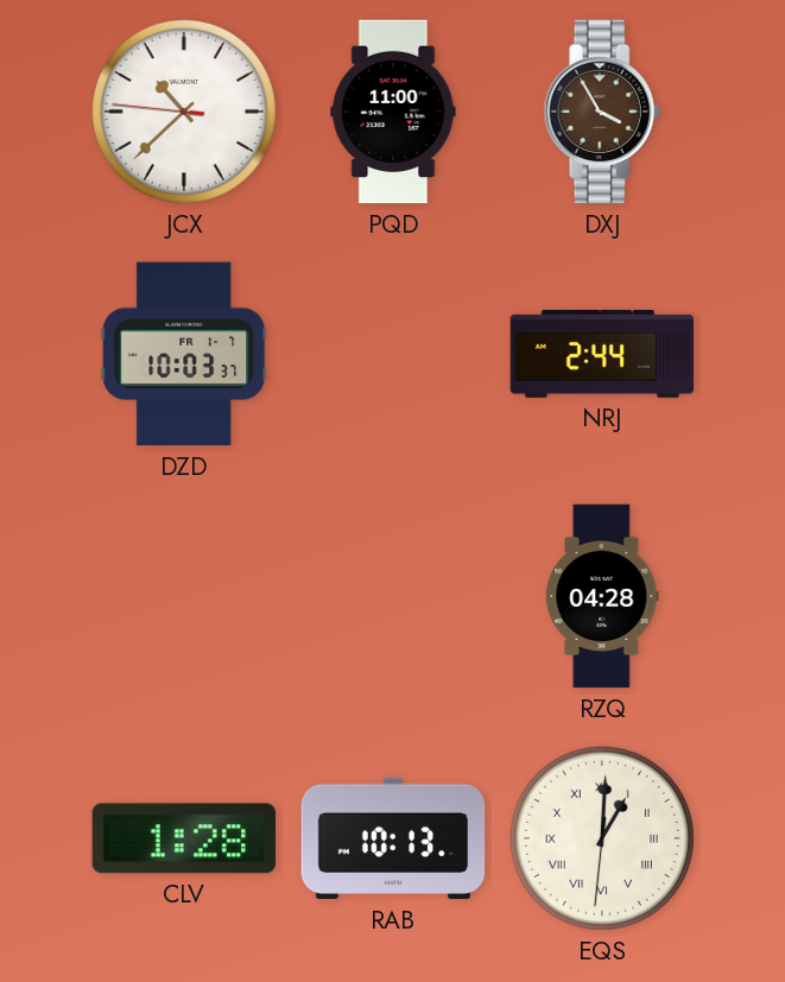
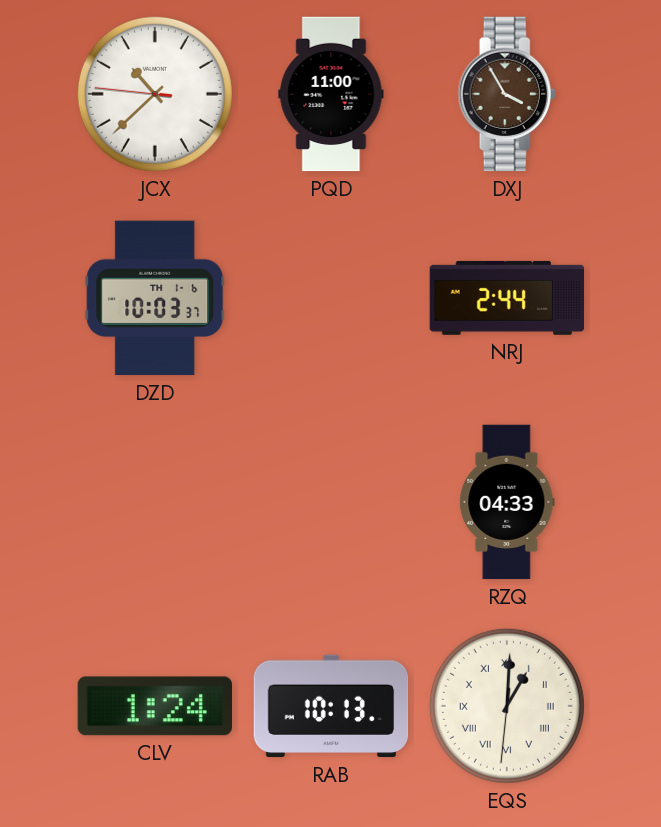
DZD date: FR 1-7 -> TH 1-6 (155, 298)
RZQ: 04:28 -> 04:33 (507, 502)
CLV: 1:28 -> 1:24 (154, 706)
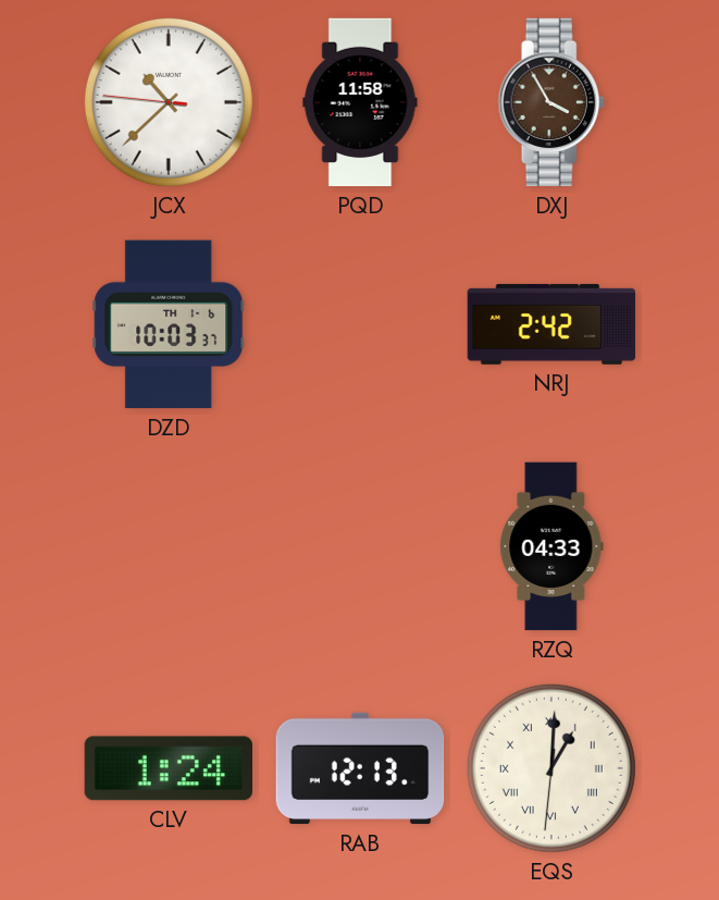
PQD: 11:00 -> 11:58 (360, 102)
NRJ: 2:44 -> 2:42 (551, 324)
RAB: 10:13 -> 12:13 (360, 768)
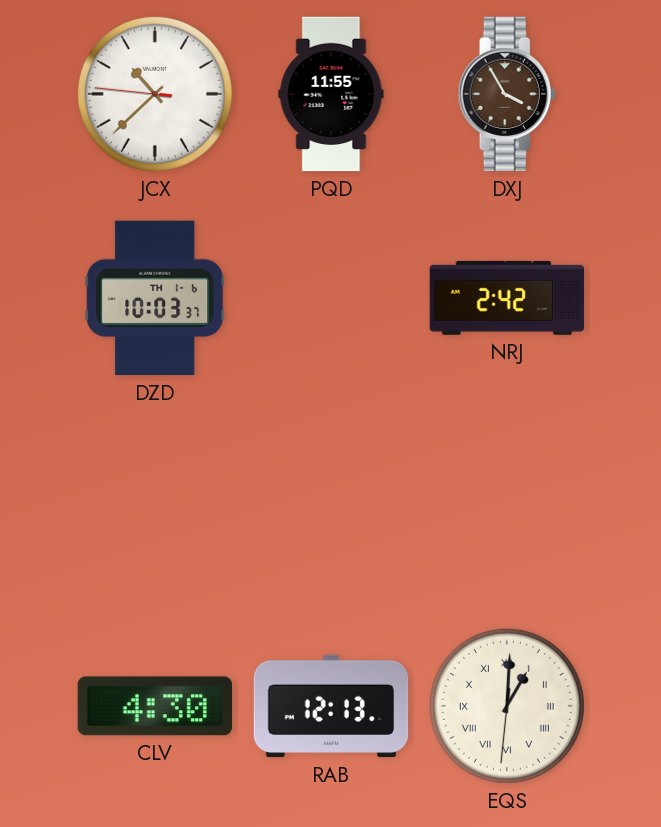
PQD: 11:58 -> 11:55 (331, 94)
RZQ: 04:33 -> none (551, 546)
CLV: 1:24 -> 4:30 (154, 706)
